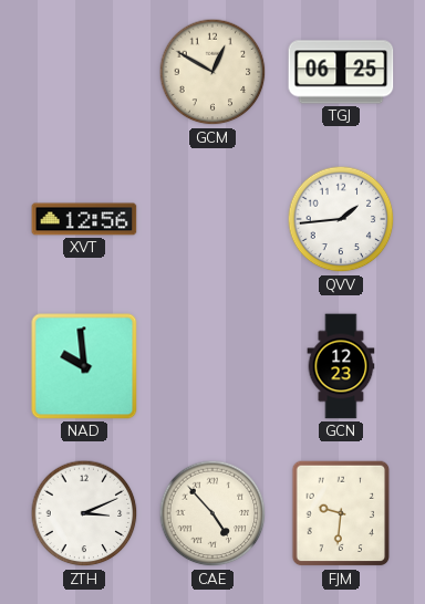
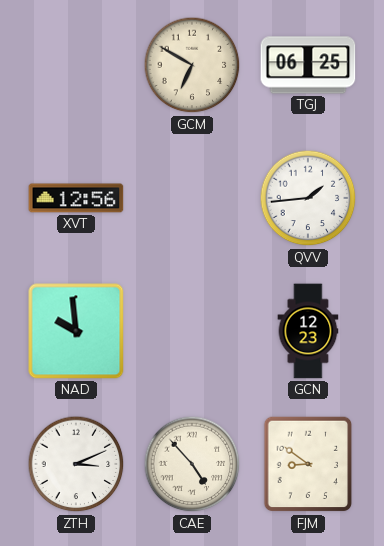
GCM: 12:50 -> 6:50 (192, 65)
FJM: 9:31 -> 8:51 (308, 464)
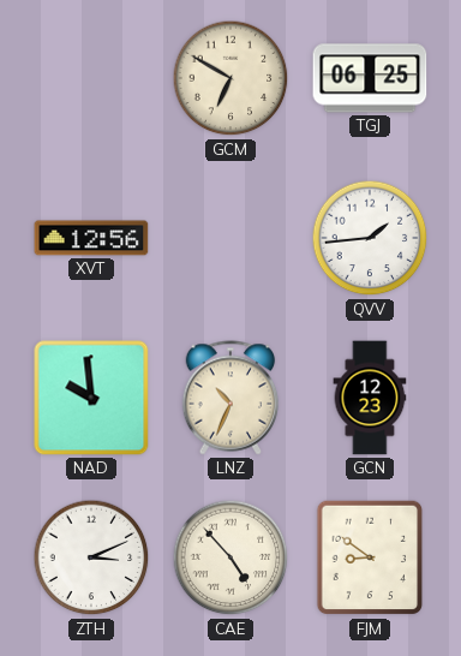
LNZ: none -> 10:34 (230, 398)
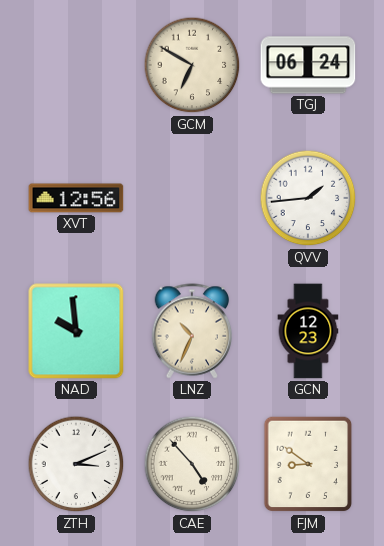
TGJ: 06:25 -> 06:24 (308, 65)
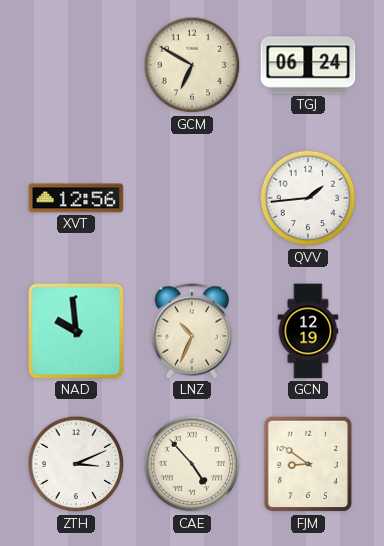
GCN: 12:23 -> 12:19 (308, 331)
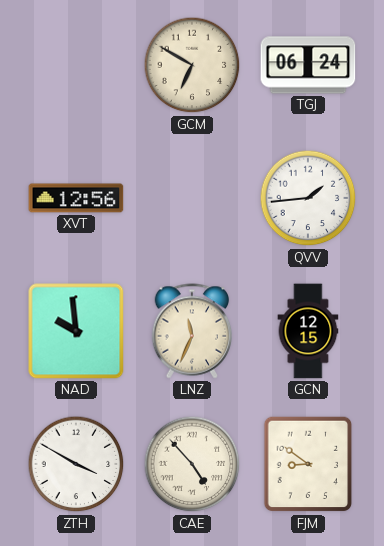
LNZ: 10:34 -> 11:34 (192, 331)
GCN: 12:19 -> 12:15 (308, 331)
ZTH: 3:11 -> 3:50 (76, 464)
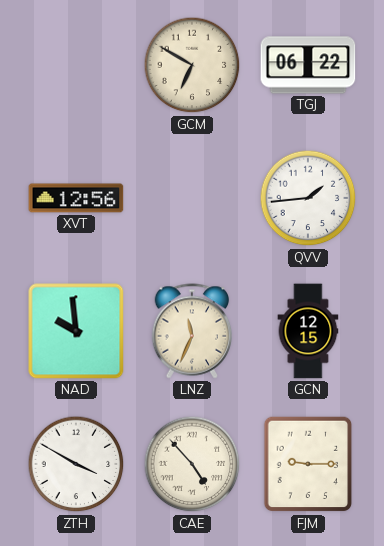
TGJ: 06:24 -> 06:22 (308, 65)
FJM: 8:51 -> 9:15 (308, 464)
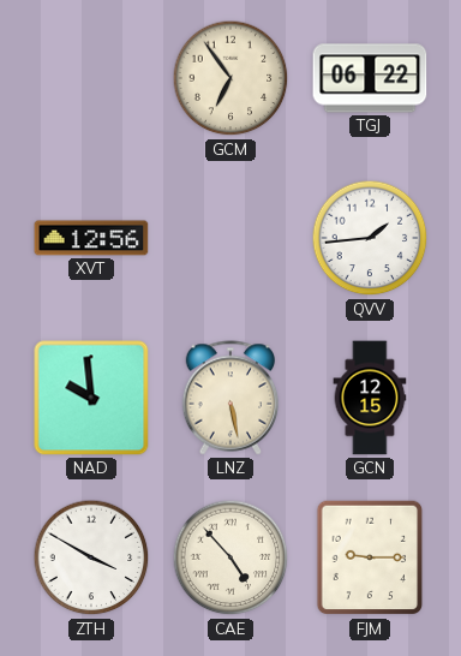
GCM: 6:50 -> 6:54 (230, 78)
LNZ: 11:34 -> 5:28 (230, 398)
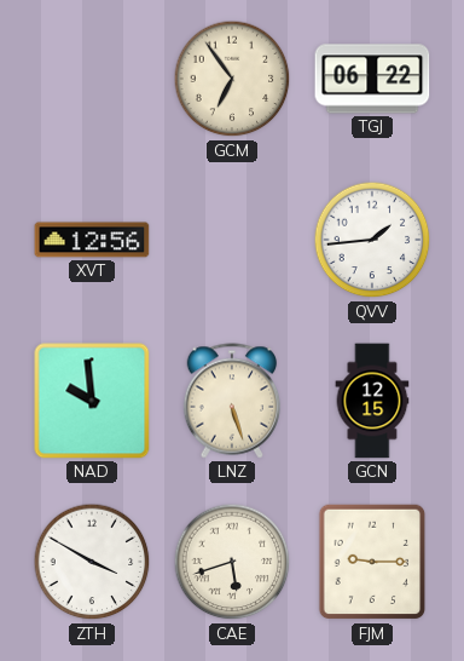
LNZ: 5:28 -> 5:27 (232, 401)
CAE: 4:53 -> 5:42 (232, 562)
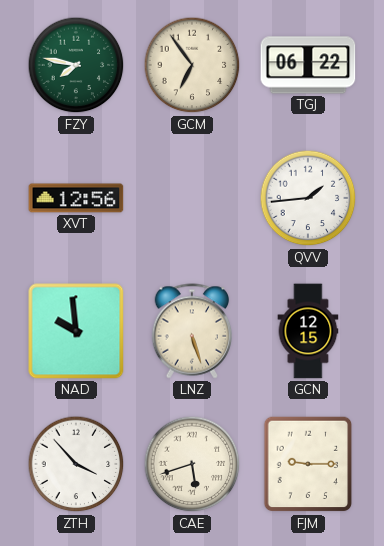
FZY: none -> 7:47 (76, 65)
ZTH: 3:50 -> 3:53 (76, 464)
